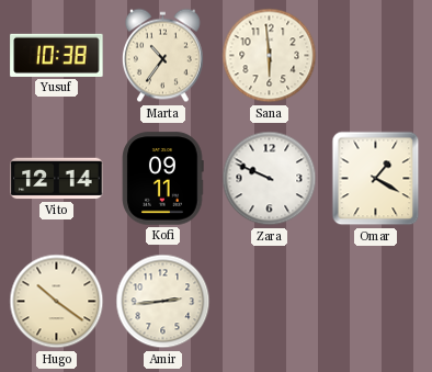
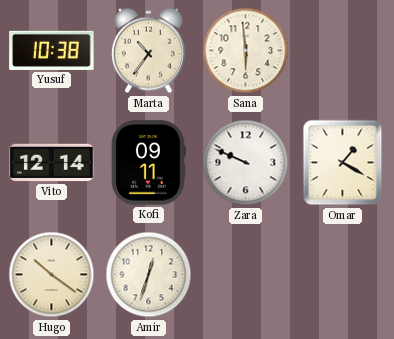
Amir: 2:44 -> 12:33 (149, 275)
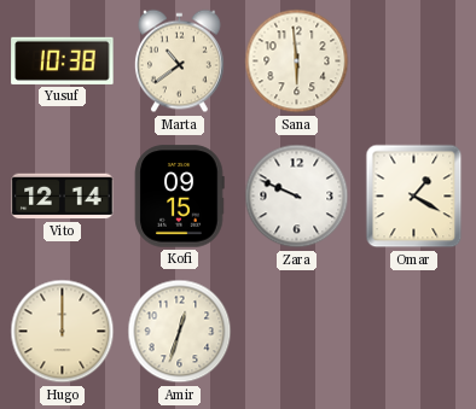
Marta: 10:36 -> 10:39 (179, 62)
Kofi: 09:11 -> 09:15 (180, 197)
Hugo: 10:21 -> 12:00 (63, 332)
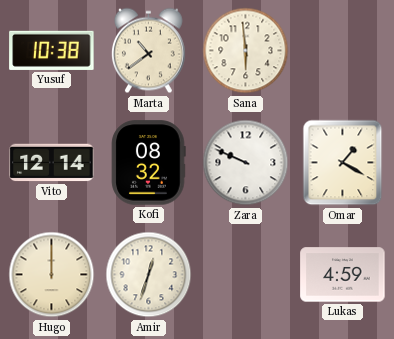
Kofi: 09:15 -> 08:32 (149, 163)
Lukas: none -> 4:59 (343, 275)
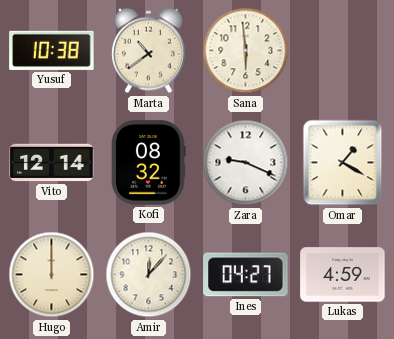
Zara: 9:49 -> 9:19 (246, 163)
Amir: 12:33 -> 12:07 (149, 275)
Ines: none -> 04:27 (246, 275)
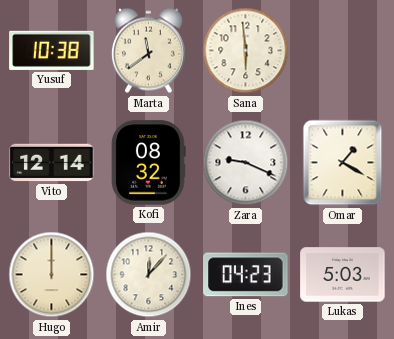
Marta: 10:39 -> 11:39 (148, 51)
Ines: 04:27 -> 04:23 (246, 275)
Lukas: 4:59 -> 5:03 (343, 275)
